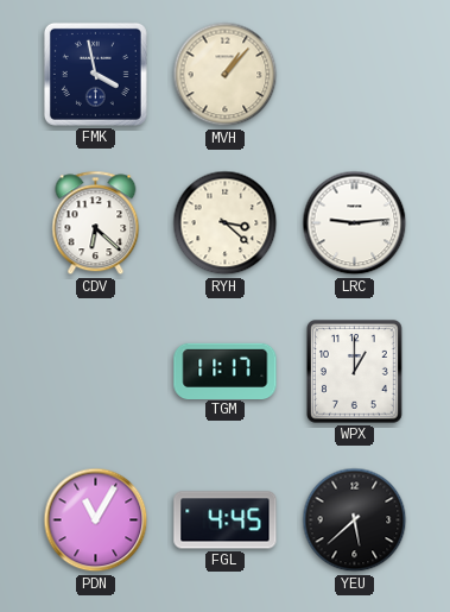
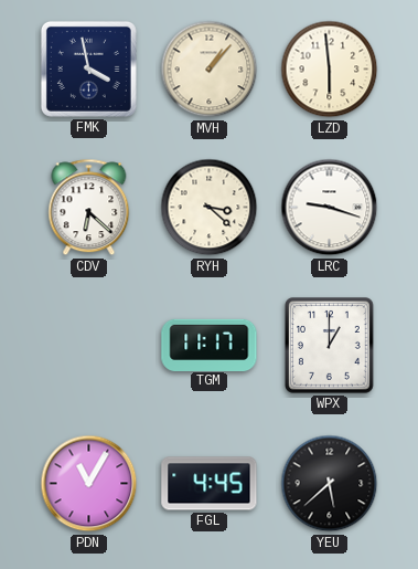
LZD: none -> 5:59 (330, 70)
LRC: 9:14 -> 9:18 (330, 208)
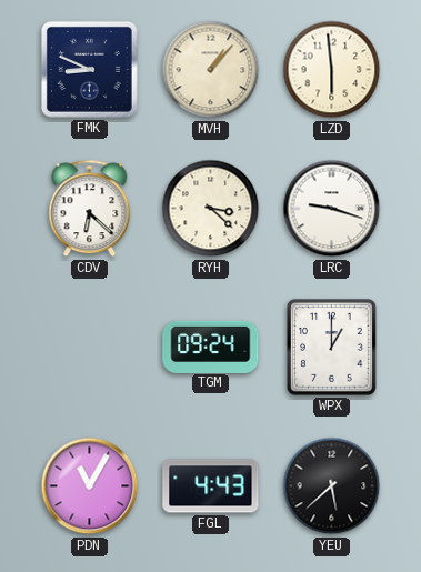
FMK: 3:58 -> 8:49 (89, 69)
TGM: 11:17 -> 09:24 (211, 347)
FGL: 4:45 -> 4:43 (211, 486)
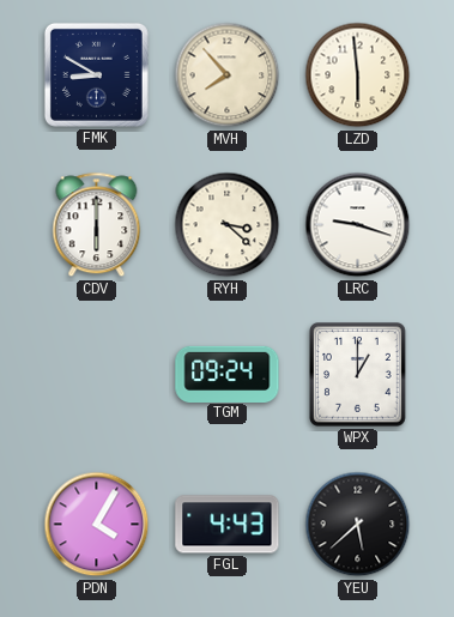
FMK: 8:49 -> 8:50 (96, 74)
MVH: 1:07 -> 7:53 (228, 75)
CDV: 6:22 -> 6:00 (97, 225)
PDN: 11:05 -> 4:05 (97, 525)
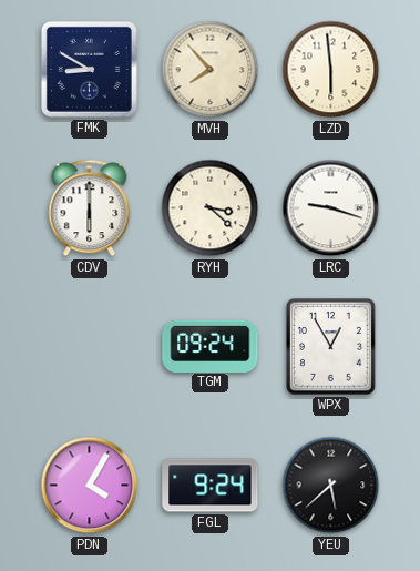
WPX: 1:00 -> 12:55 (331, 347)
FGL: 4:43 -> 9:24 (211, 486)
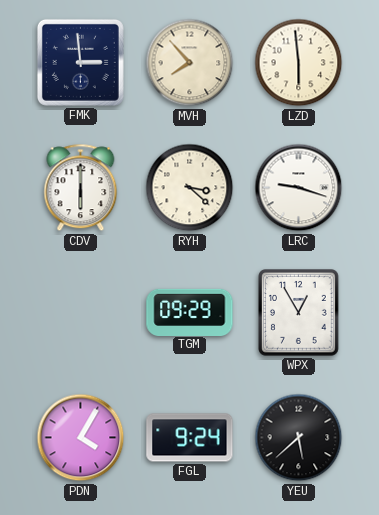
FMK: 8:50 -> 2:59 (80, 62)
TGM: 09:24 -> 09:29 (190, 312)
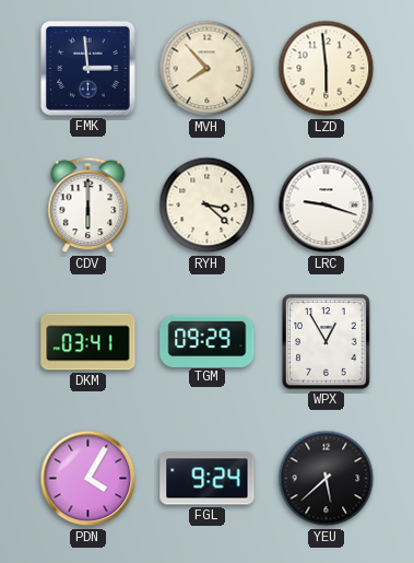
DKM: none -> 03:41 (88, 342)
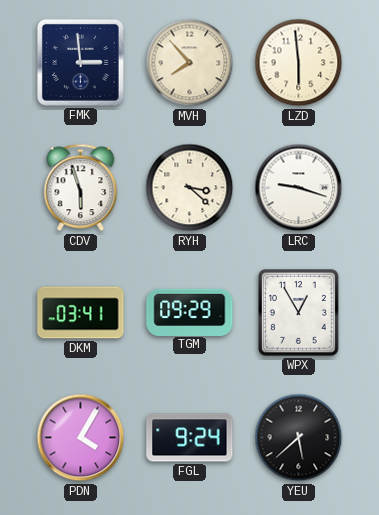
CDV: 6:00 -> 5:57 (81, 188)
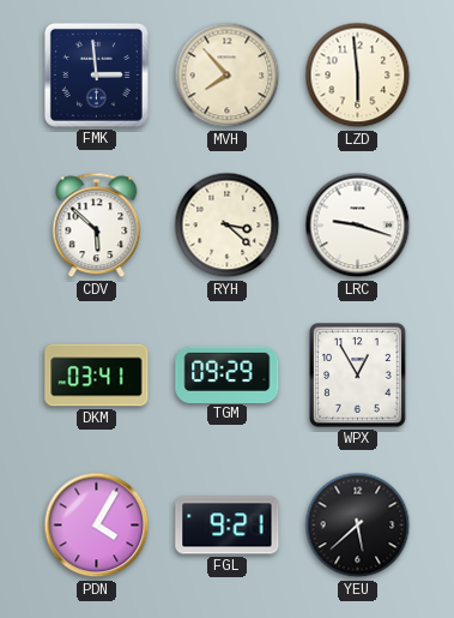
CDV: 5:57 -> 5:52 (97, 226)
FGL: 9:24 -> 9:21 (228, 526)
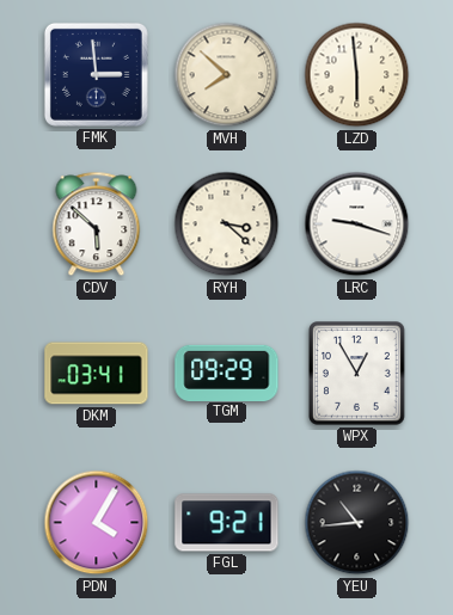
MVH: 7:53 -> 7:52 (227, 75)
YEU: 5:38 -> 10:44 (357, 523)
